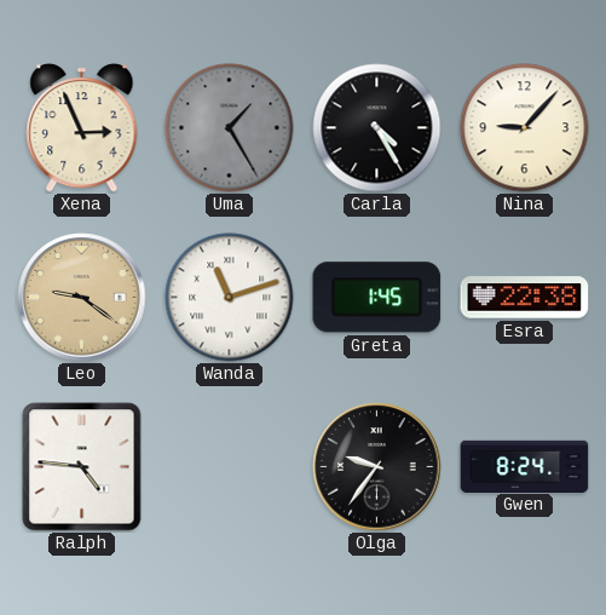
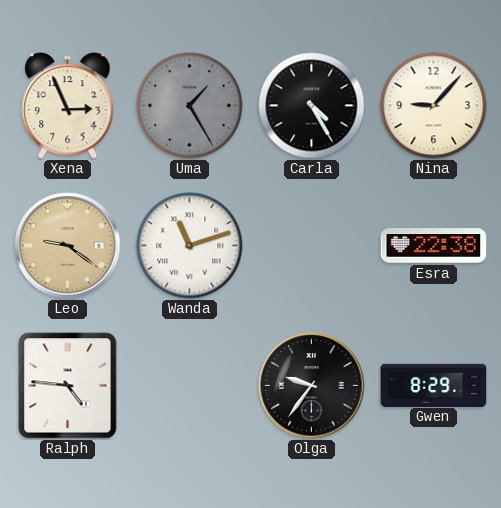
Greta: 1:45 -> none (377, 298)
Gwen: 8:24 -> 8:29 (434, 385)
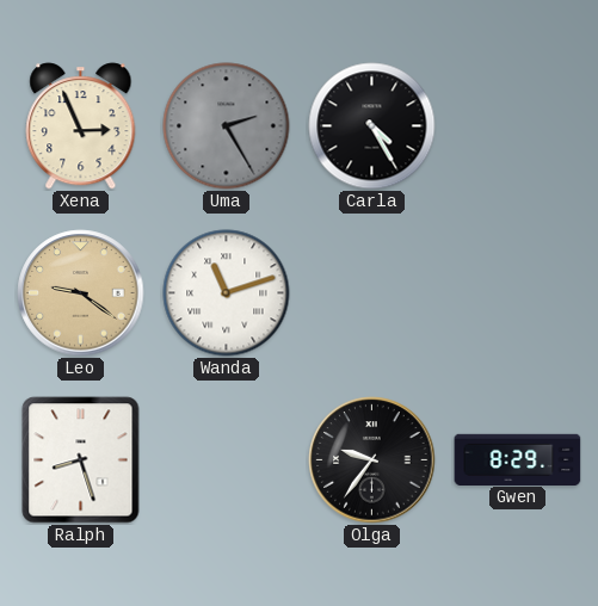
Uma: 1:25 -> 2:25 (227, 126)
Nina: 9:07 -> none (434, 106)
Esra: 22:38 -> none (434, 246)
Ralph: 4:46 -> 8:27 (81, 460)
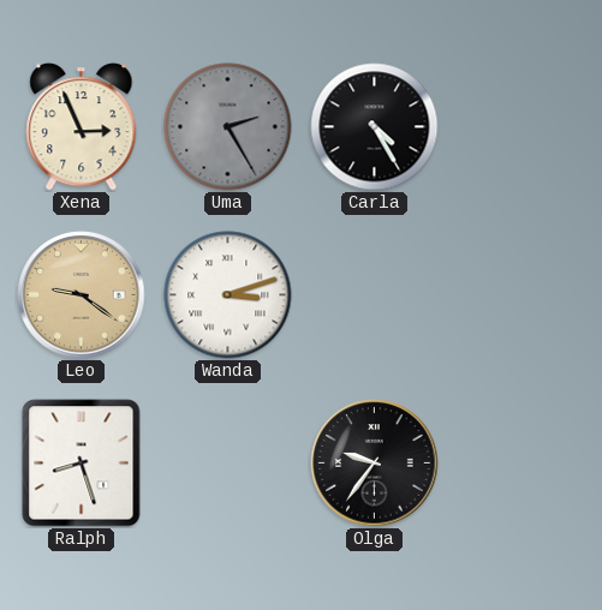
Wanda: 11:12 -> 3:12 (228, 295)
Gwen: 8:29 -> none (518, 459)
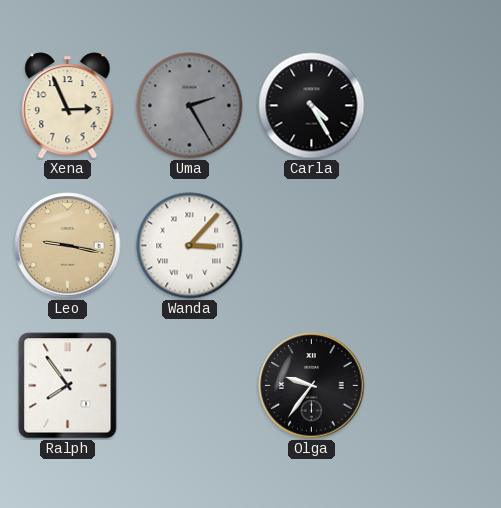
Leo: 9:21 -> 9:17 (68, 246)
Wanda: 3:12 -> 3:07 (190, 246)
Ralph: 8:27 -> 7:54 (68, 386)
